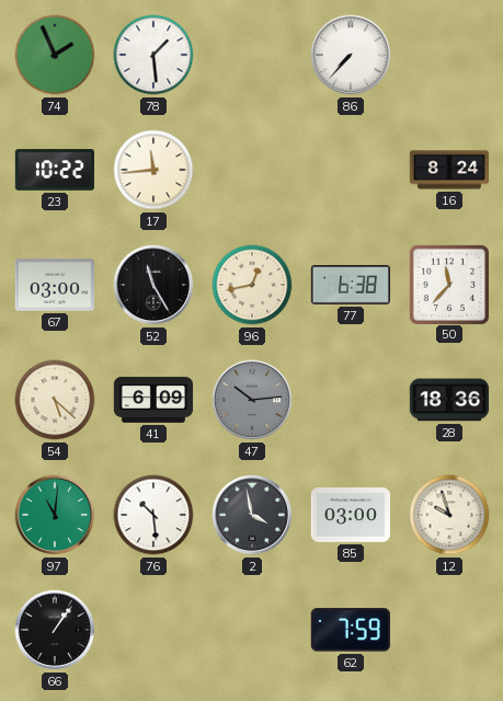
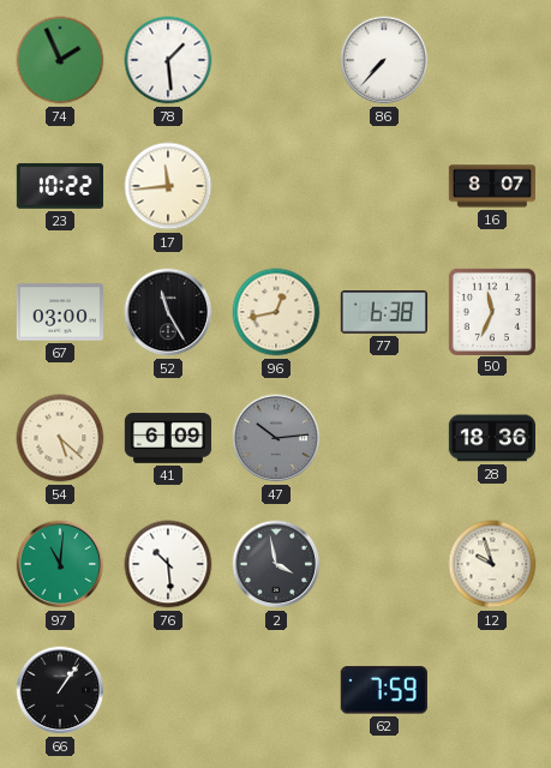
16: 8:24 -> 8:07 (491, 186)
50: 11:37 -> 11:34 (491, 311)
85: 03:00 -> none (350, 515)
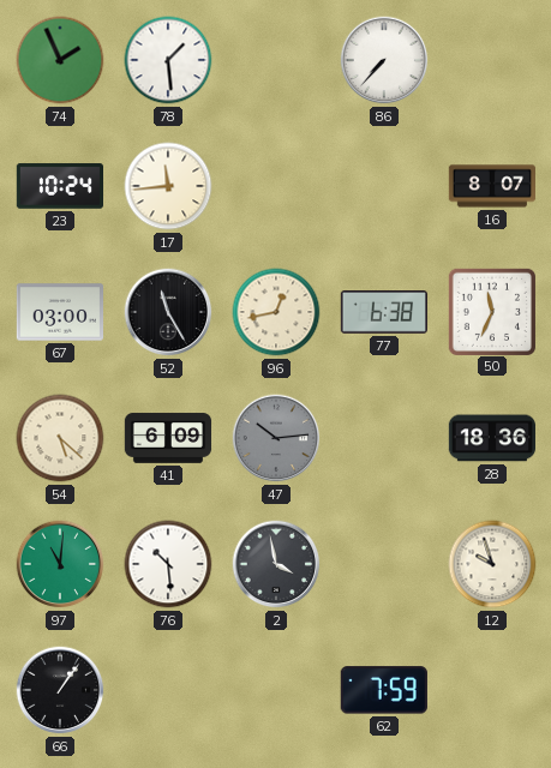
23: 10:22 -> 10:24 (59, 186)
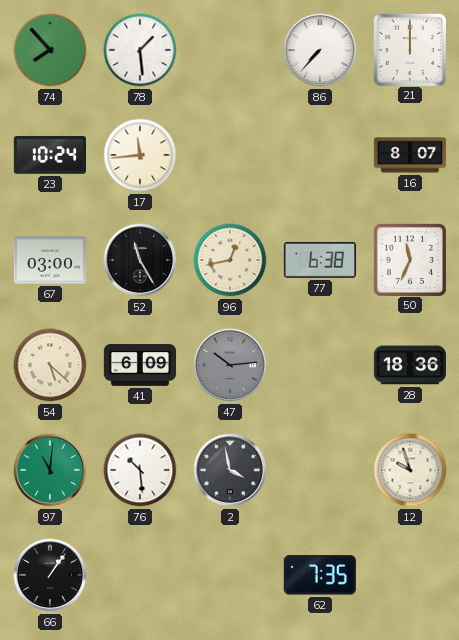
74: 1:56 -> 7:53 (50, 50)
21: none -> 12:00 (409, 49)
62: 7:59 -> 7:35 (320, 575)
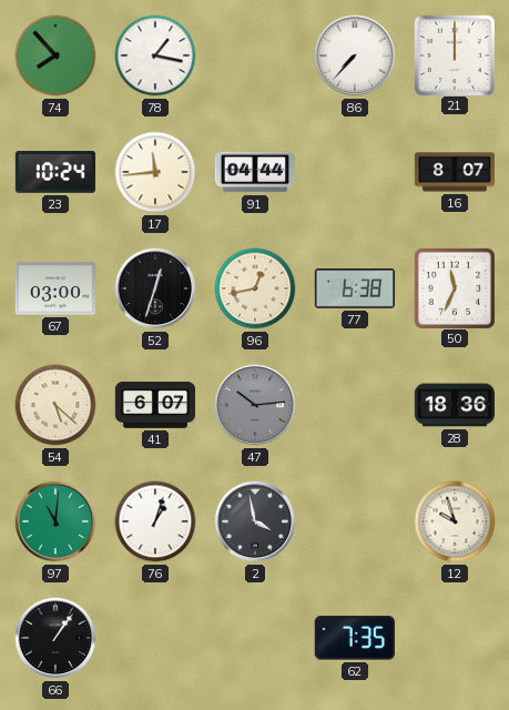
78: 1:29 -> 1:17 (155, 55)
91: none -> 04:44 (254, 172)
52: 11:25 -> 12:33 (155, 288)
41: 6:09 -> 6:07 (155, 405)
76: 10:29 -> 1:03 (155, 521)
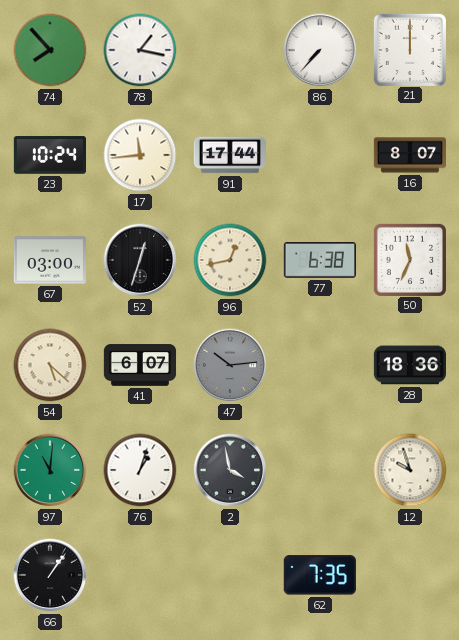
91: 04:44 -> 17:44 (229, 155)
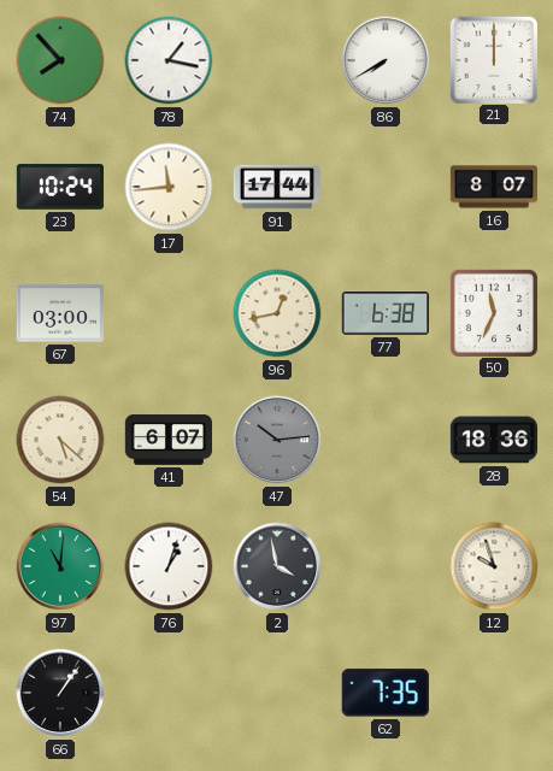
86: 7:37 -> 7:40 (386, 60)
52: 12:33 -> none (140, 260)
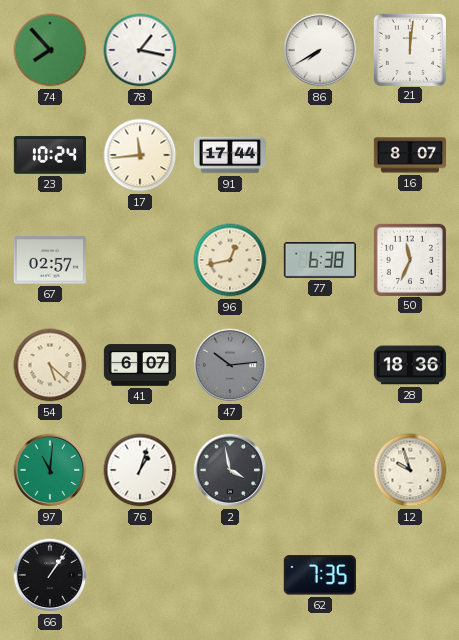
21: 12:00 -> 12:01 (409, 49)
67: 03:00 -> 02:57 (49, 260)
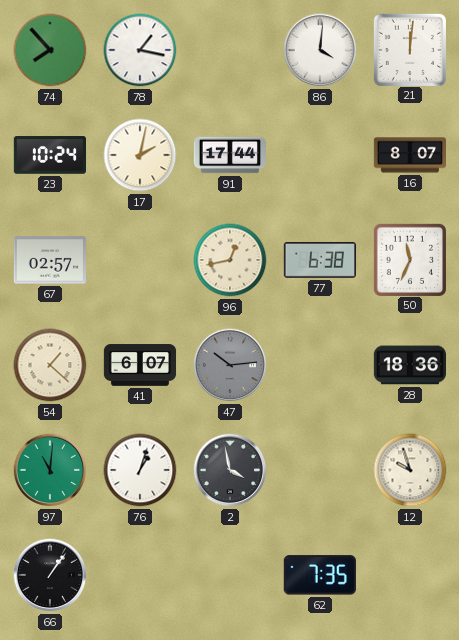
86: 7:40 -> 4:01 (320, 50)
17: 11:44 -> 2:02 (140, 155)
54: 5:22 -> 1:22 (50, 365)
